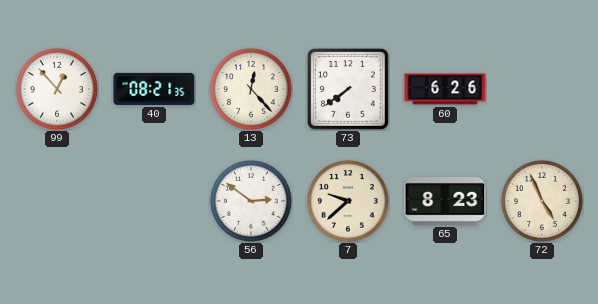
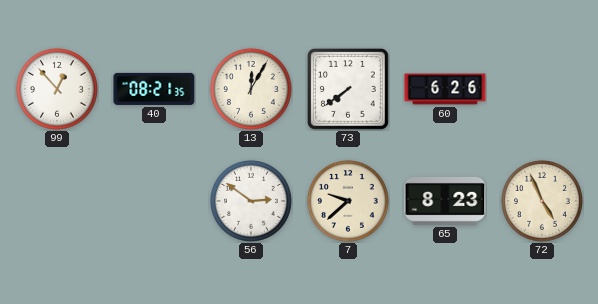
13: 12:23 -> 12:05 (251, 89)
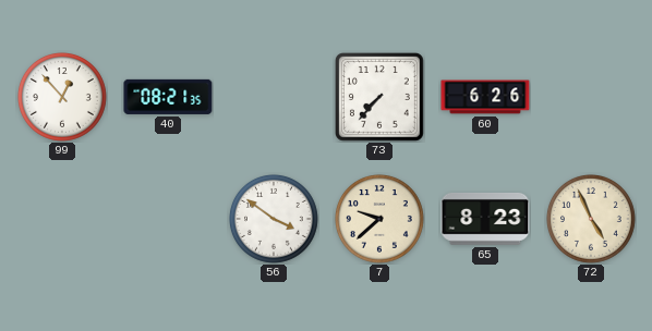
13: 12:05 -> none (251, 89)
73: 7:39 -> 7:37 (379, 97)
56: 2:51 -> 3:51 (274, 219)
